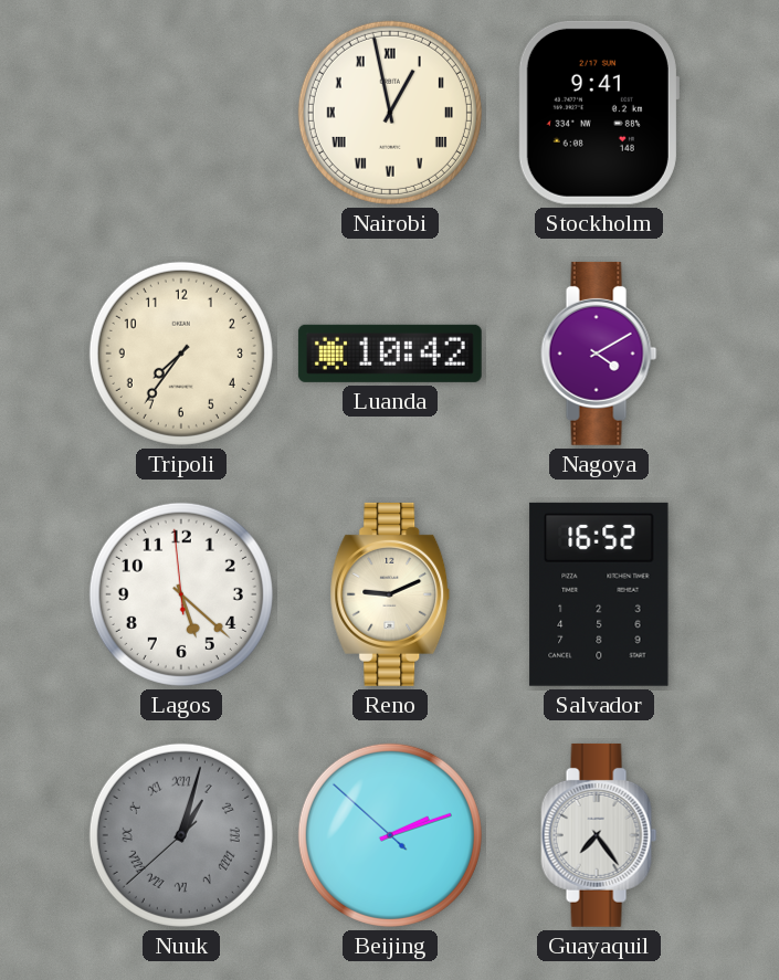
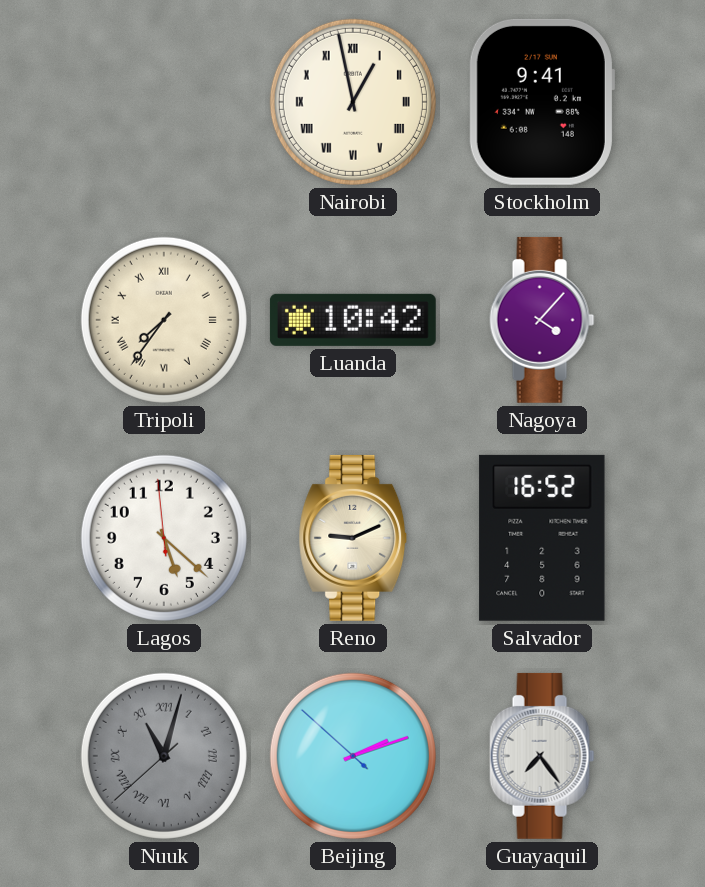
Tripoli numerals: Arabic -> Roman (164, 320)
Nagoya: 4:10 -> 4:07 (542, 320)
Nuuk: 1:02 -> 11:02 (164, 756)
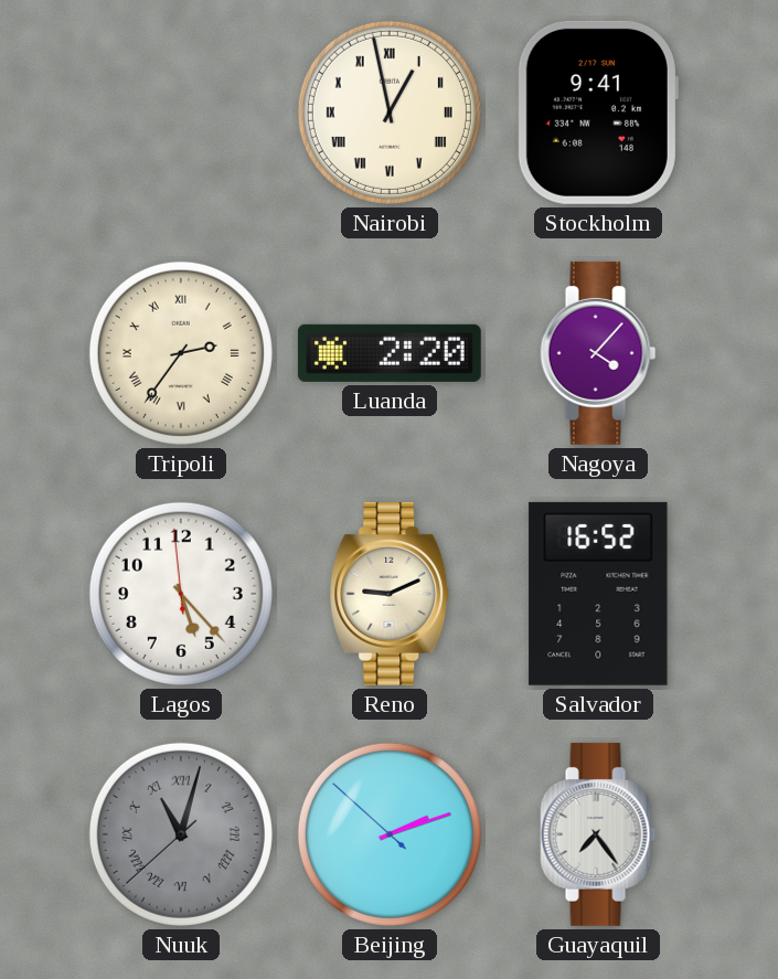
Tripoli: 7:36 -> 2:36 (181, 353)
Luanda: 10:42 -> 2:20 (390, 353)
Lagos: 5:21 -> 5:22 (181, 594)
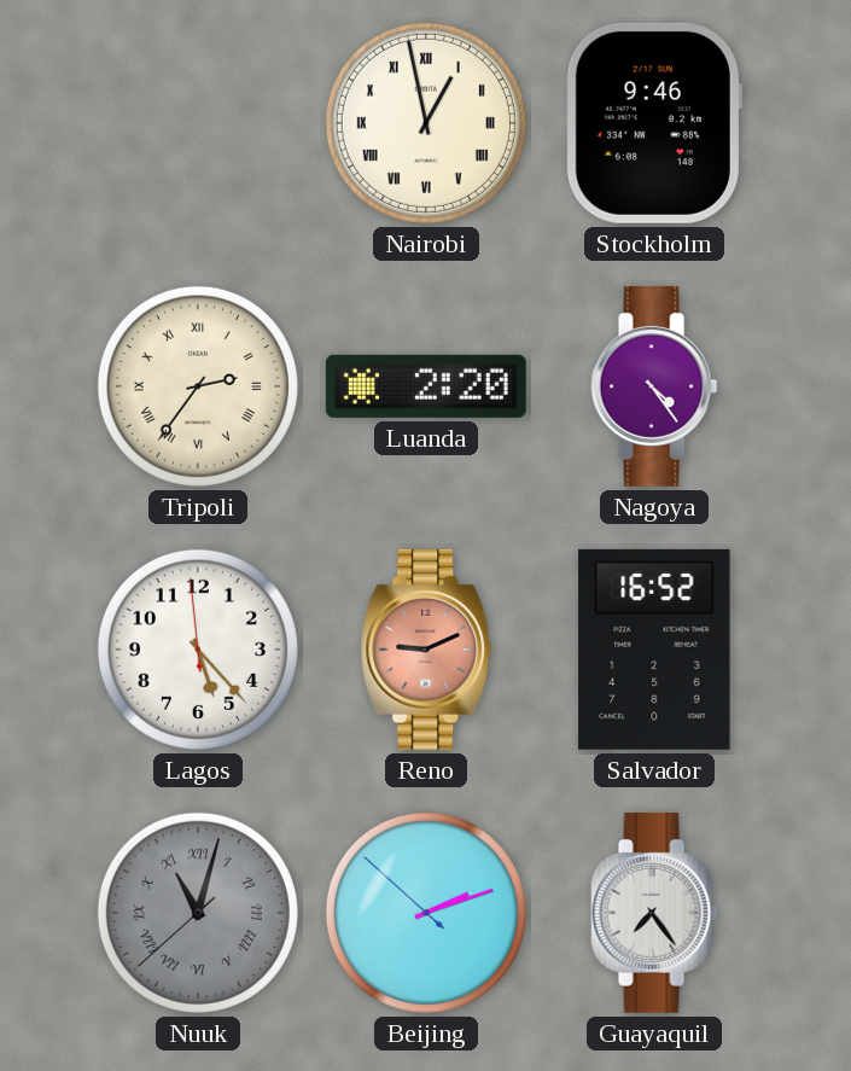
Stockholm: 9:41 -> 9:46 (654, 123)
Nagoya: 4:07 -> 4:24 (654, 386)
Reno dial: cream -> salmon (426, 650)
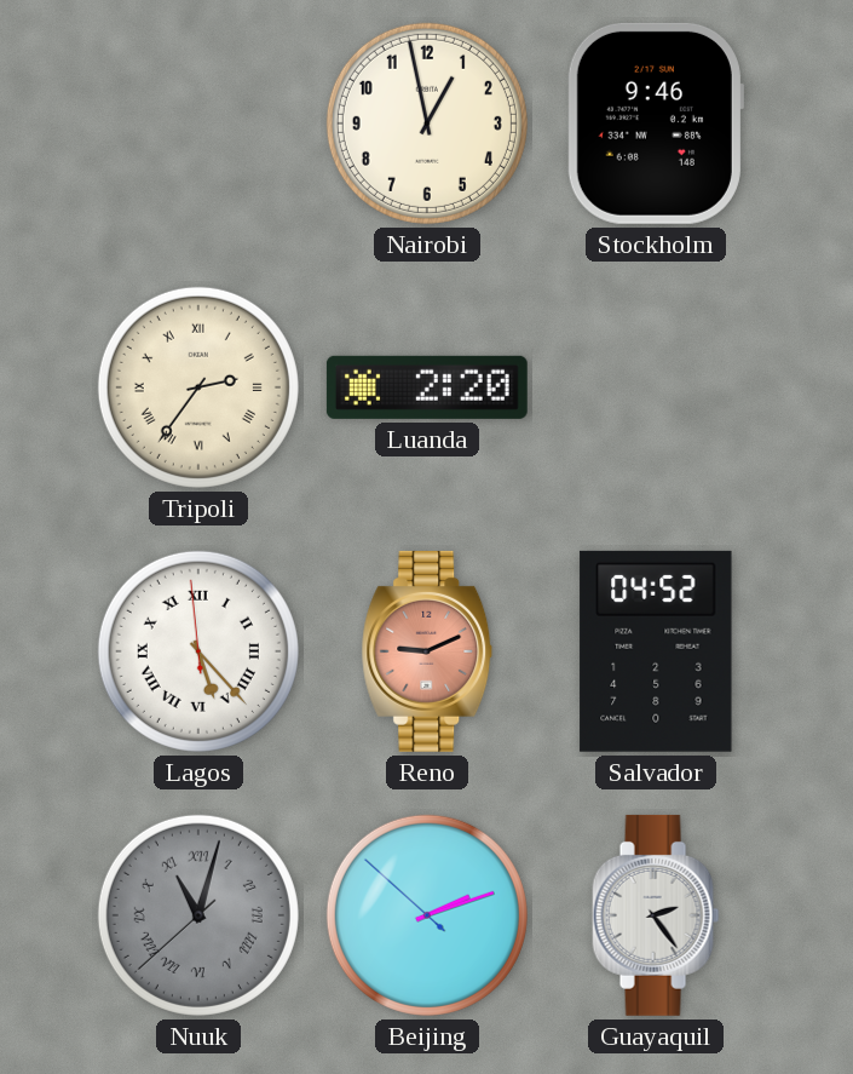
Nairobi numerals: Roman -> Arabic (427, 124)
Nagoya: 4:24 -> none (654, 386)
Lagos numerals: Arabic -> Roman (198, 651)
Salvador: 16:52 -> 04:52 (656, 651)
Guayaquil: 7:24 -> 2:24 (656, 915)
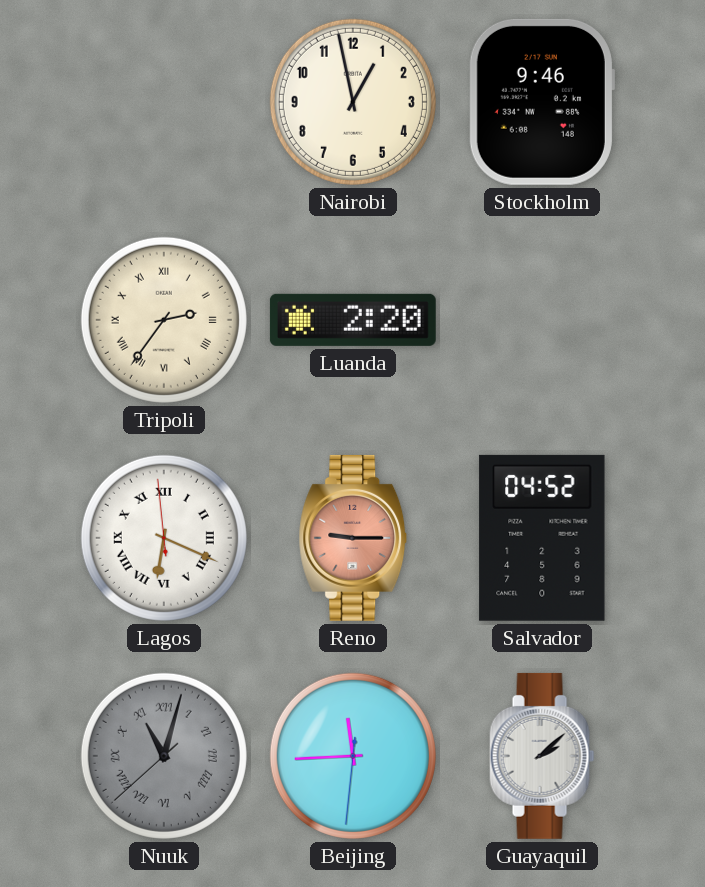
Lagos: 5:22 -> 6:18 (164, 538)
Reno: 9:11 -> 9:15 (353, 538)
Beijing: 2:11 -> 11:44 (353, 756)
Guayaquil: 2:24 -> 2:08 (542, 756)
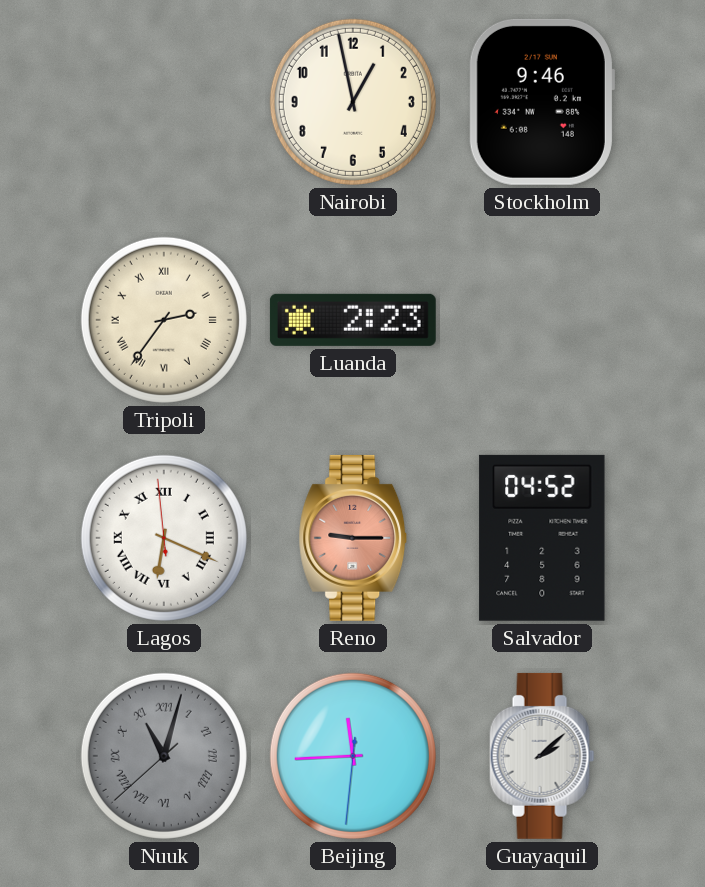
Luanda: 2:20 -> 2:23 (353, 320)
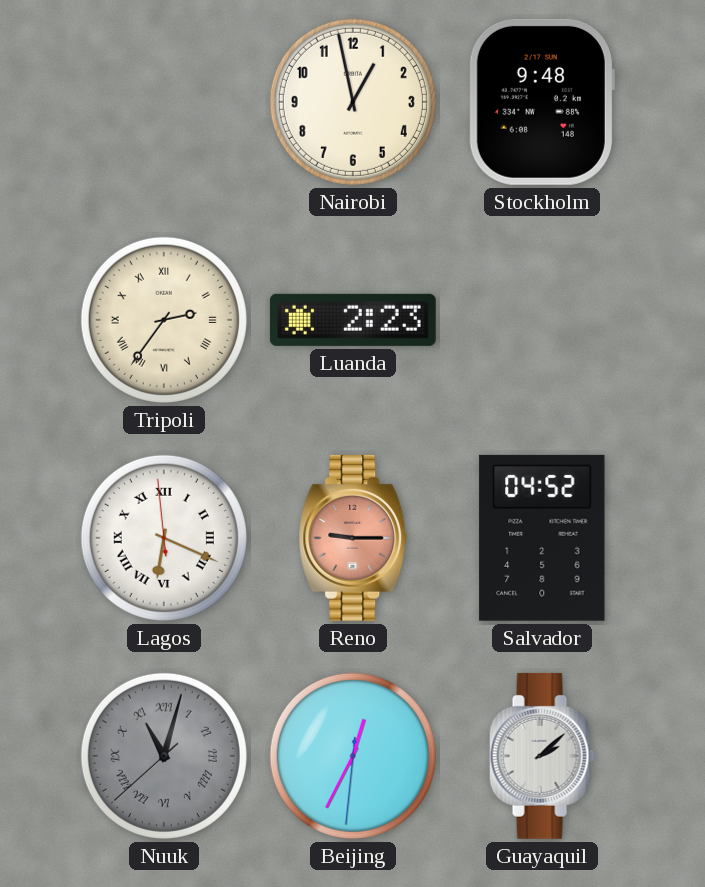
Stockholm: 9:46 -> 9:48 (542, 102)
Beijing: 11:44 -> 12:34 (353, 756)
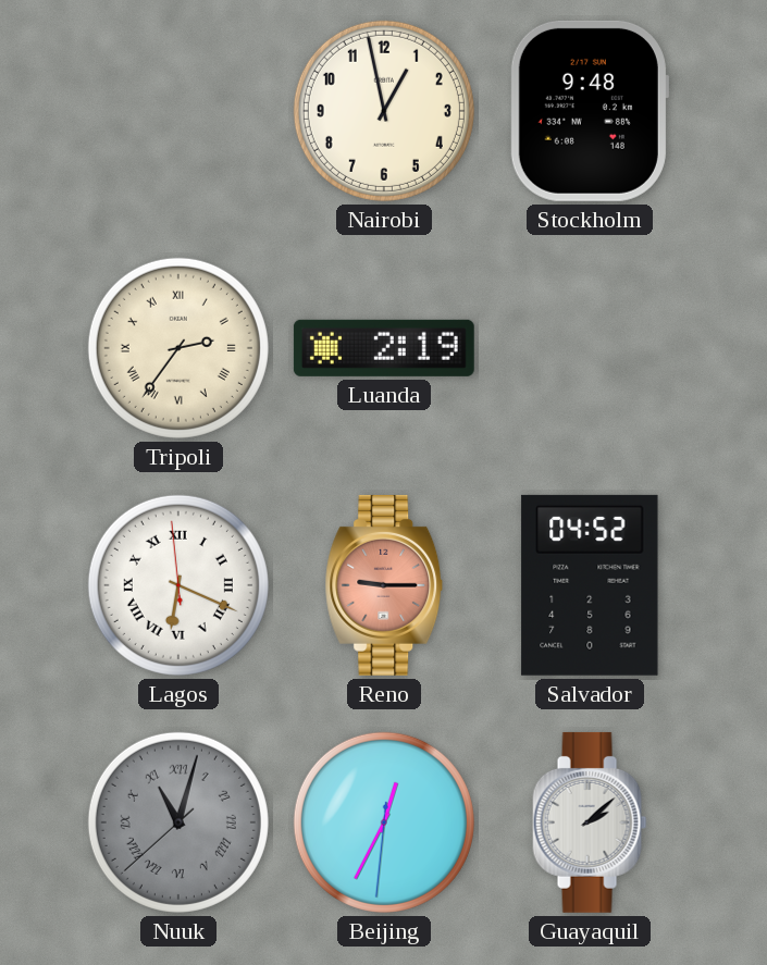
Luanda: 2:23 -> 2:19 (384, 348)
